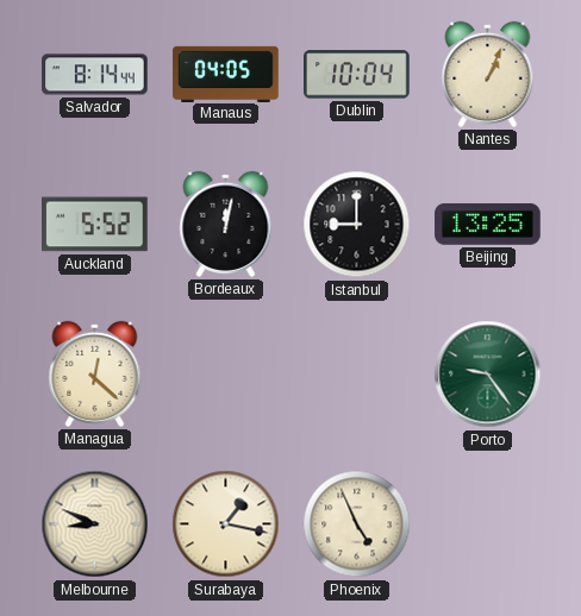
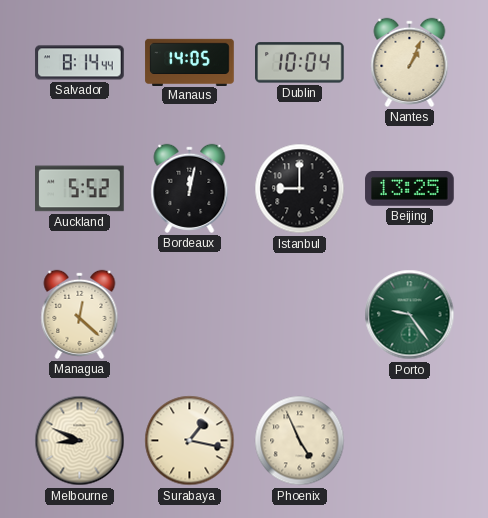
Manaus: 04:05 -> 14:05 (190, 62)
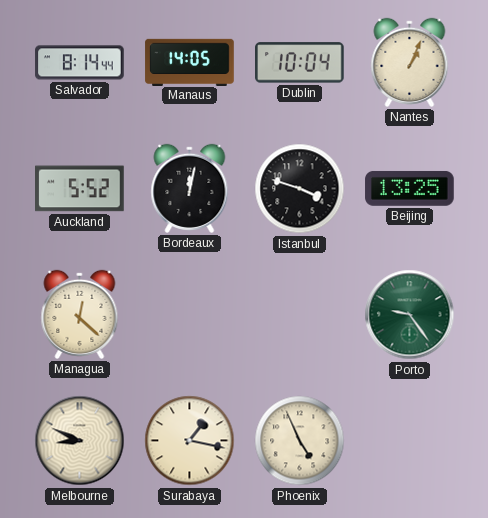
Istanbul: 9:00 -> 3:48 (300, 189)
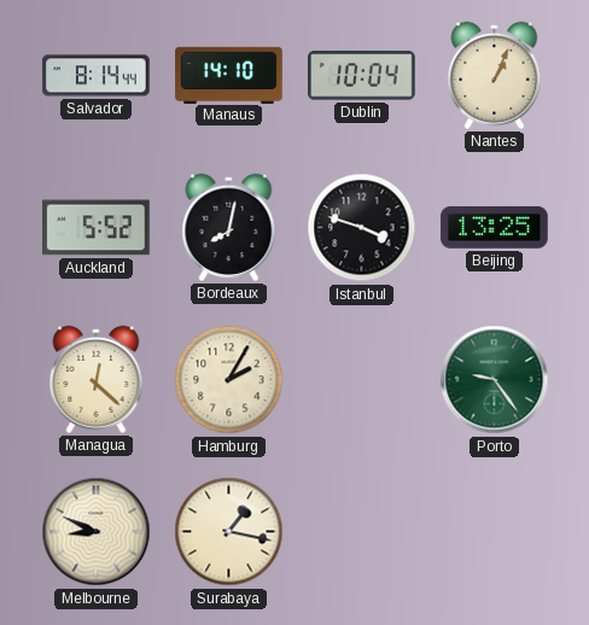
Manaus: 14:05 -> 14:10 (229, 75)
Bordeaux: 12:02 -> 8:02 (229, 227)
Hamburg: none -> 2:05 (229, 380)
Phoenix: 4:56 -> none (300, 441)
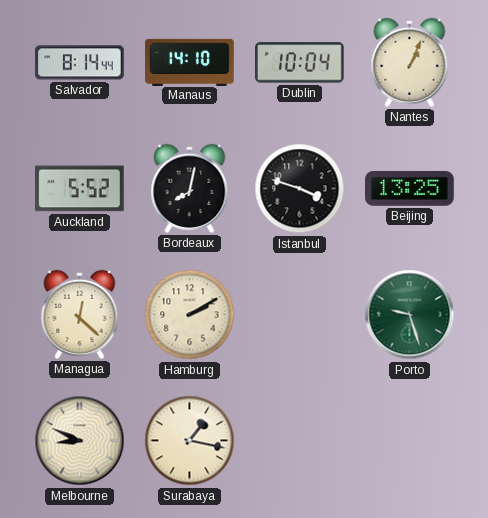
Hamburg: 2:05 -> 2:10 (190, 315)
Porto: 9:24 -> 9:27 (410, 315)
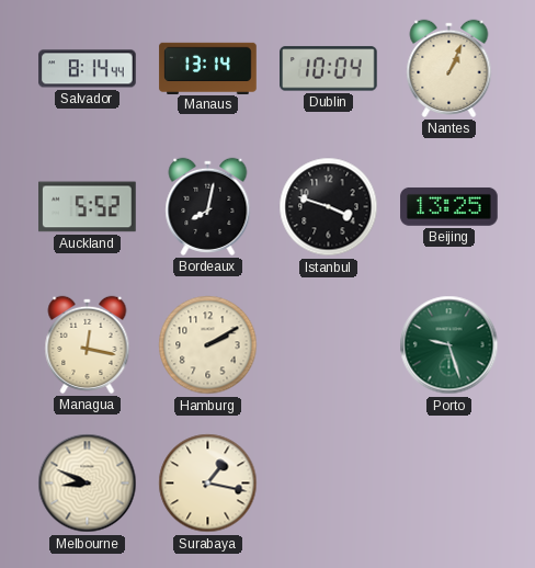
Manaus: 14:10 -> 13:14 (208, 68)
Managua: 12:22 -> 12:17 (88, 344)
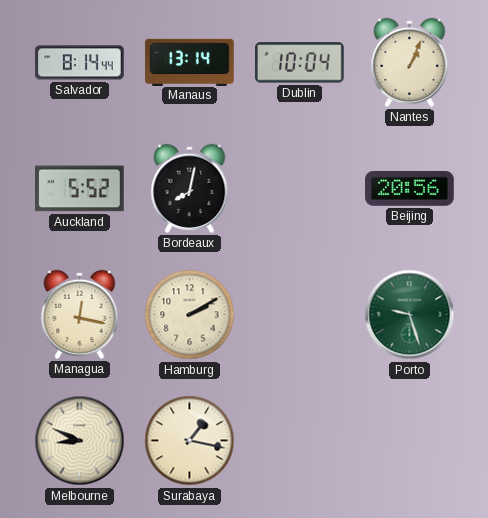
Istanbul: 3:48 -> none (329, 207)
Beijing: 13:25 -> 20:56 (410, 188)
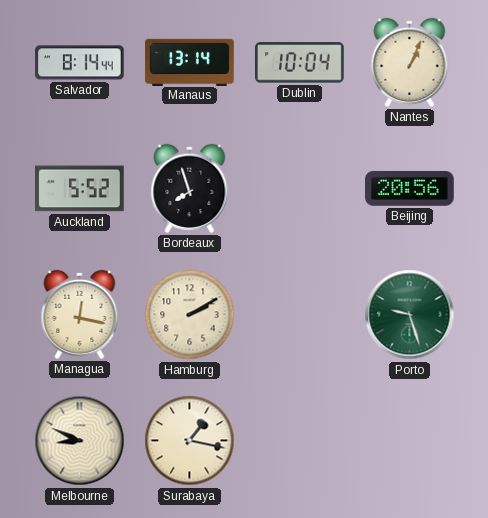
Bordeaux: 8:02 -> 7:57 (190, 188)
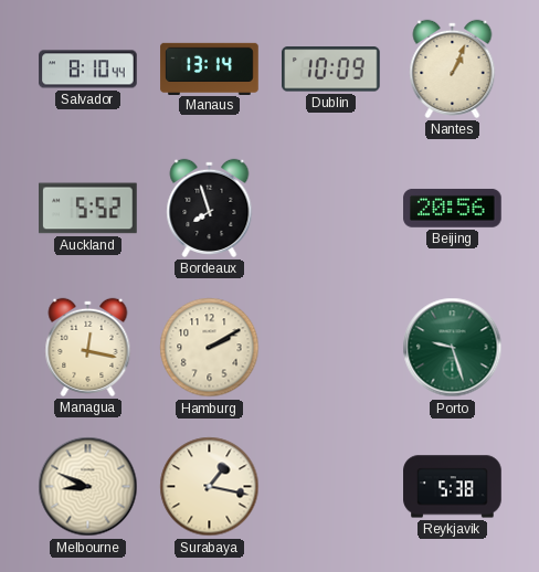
Salvador: 8:14 -> 8:10 (88, 70)
Dublin: 10:04 -> 10:09 (331, 70)
Reykjavik: none -> 5:38 (453, 487)
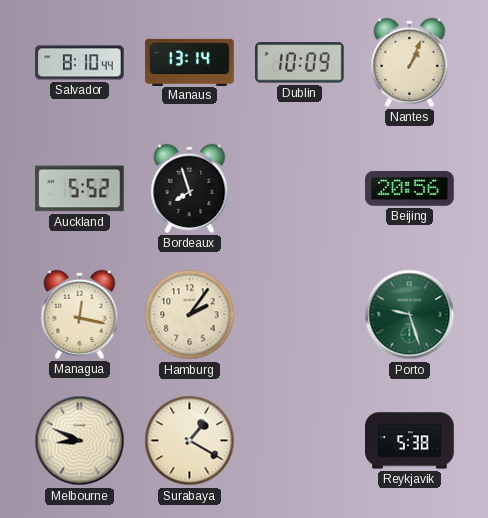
Hamburg: 2:10 -> 2:06 (190, 315)
Surabaya: 1:17 -> 1:20 (190, 441)
